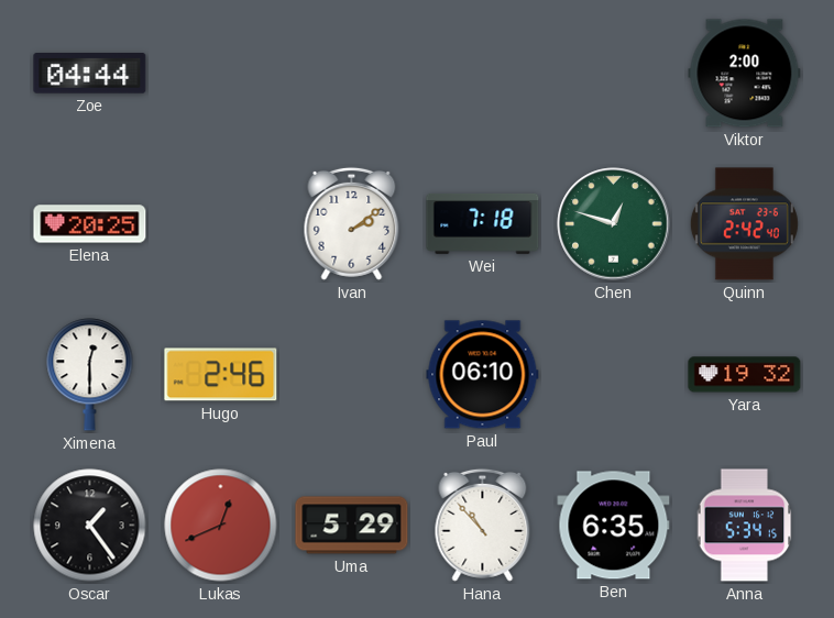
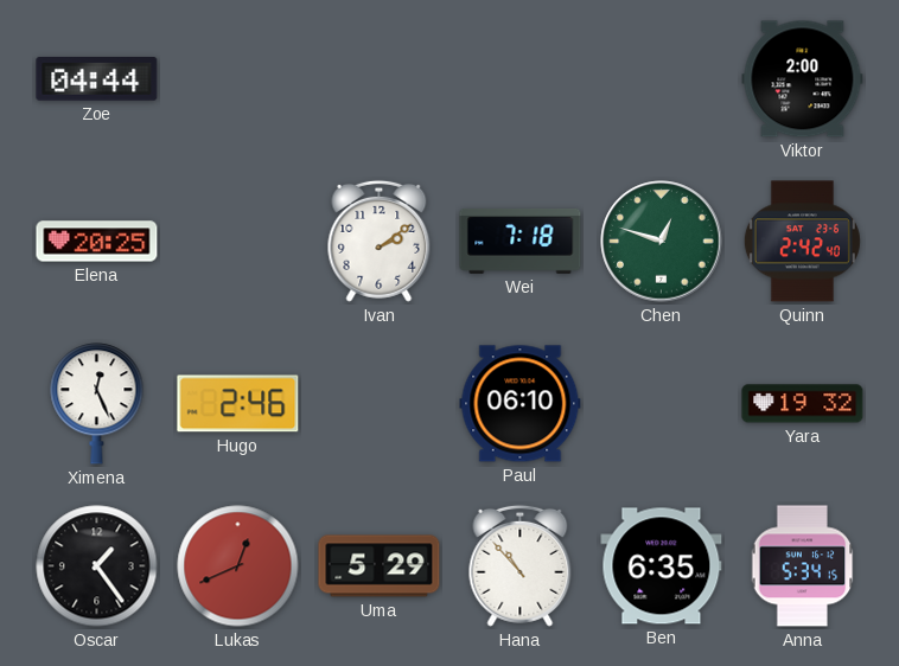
Ximena: 12:30 -> 12:26 (97, 404)
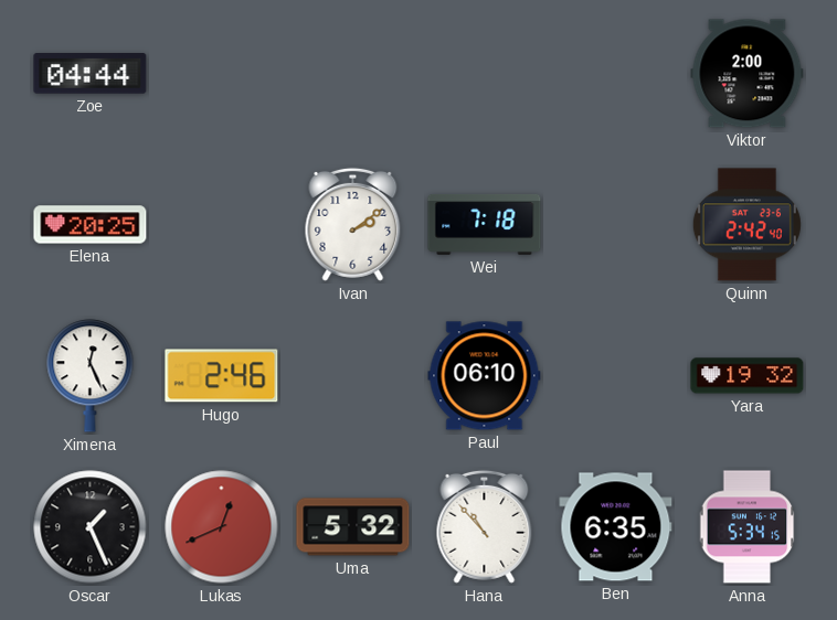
Chen: 12:48 -> none (662, 242)
Oscar: 1:24 -> 1:26 (91, 527)
Uma: 5:29 -> 5:32 (353, 527)
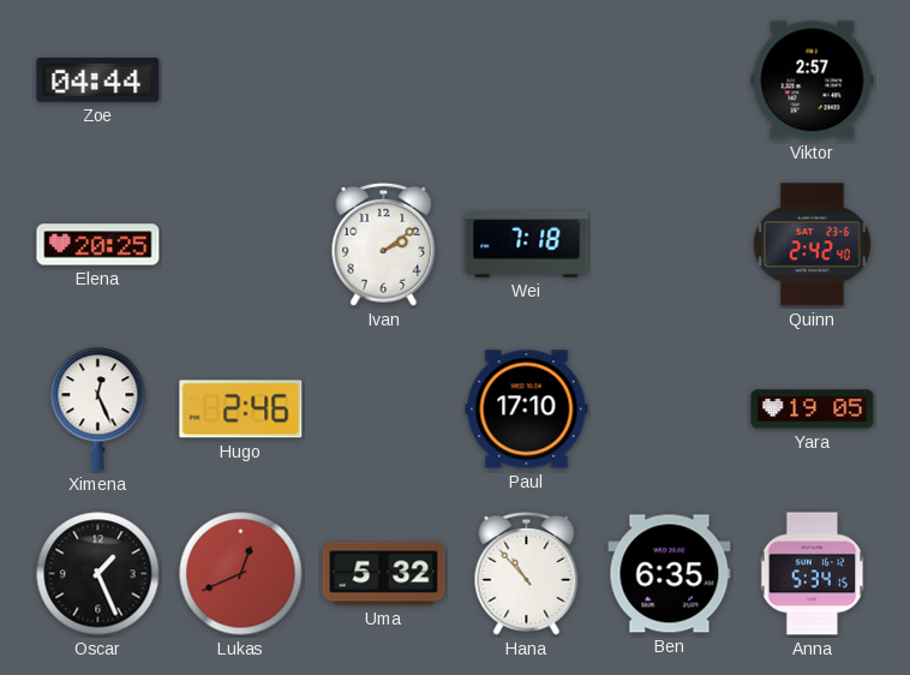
Viktor: 2:00 -> 2:57 (813, 80)
Paul: 06:10 -> 17:10 (527, 410)
Yara: 19:32 -> 19:05 (813, 410)
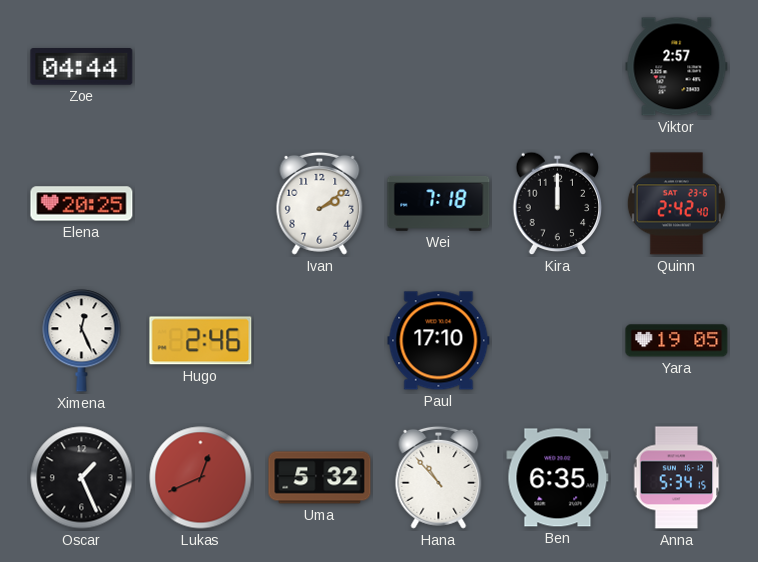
Kira: none -> 12:00 (558, 204)
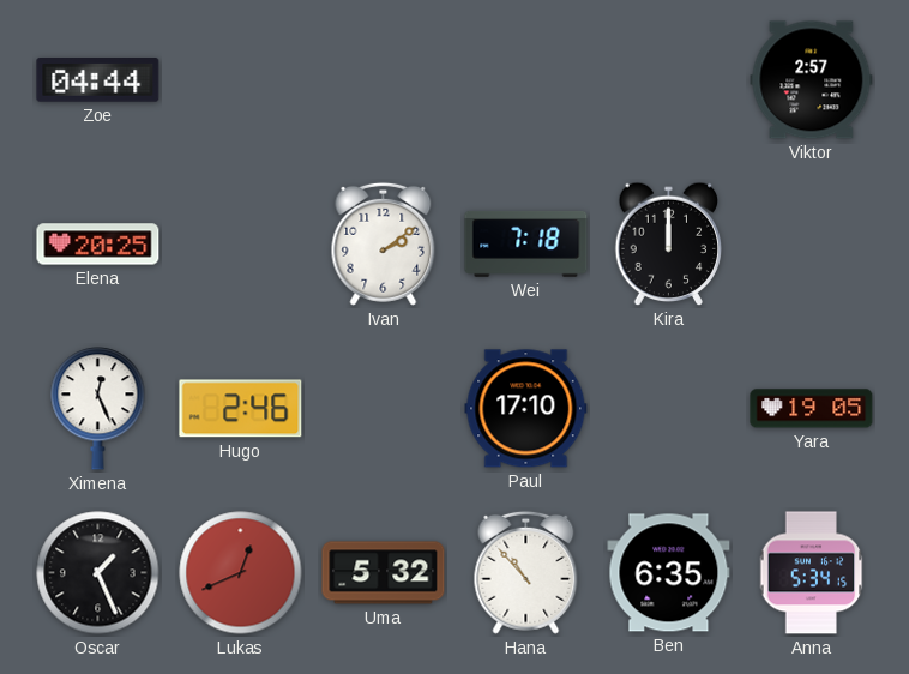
Quinn: 2:42 -> none (676, 204)
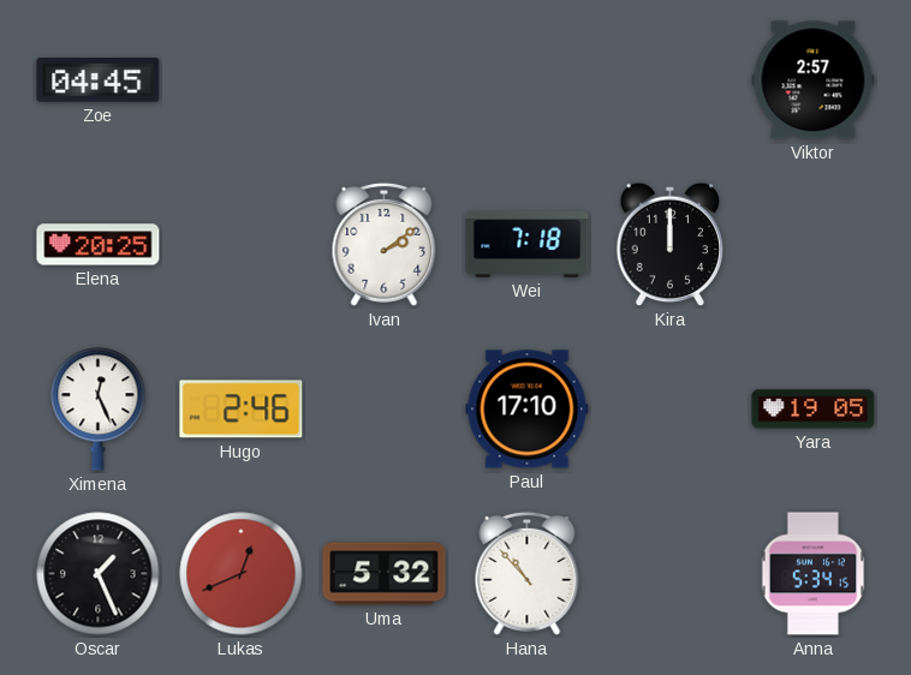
Zoe: 04:44 -> 04:45 (99, 80)
Ben: 6:35 -> none (669, 573)
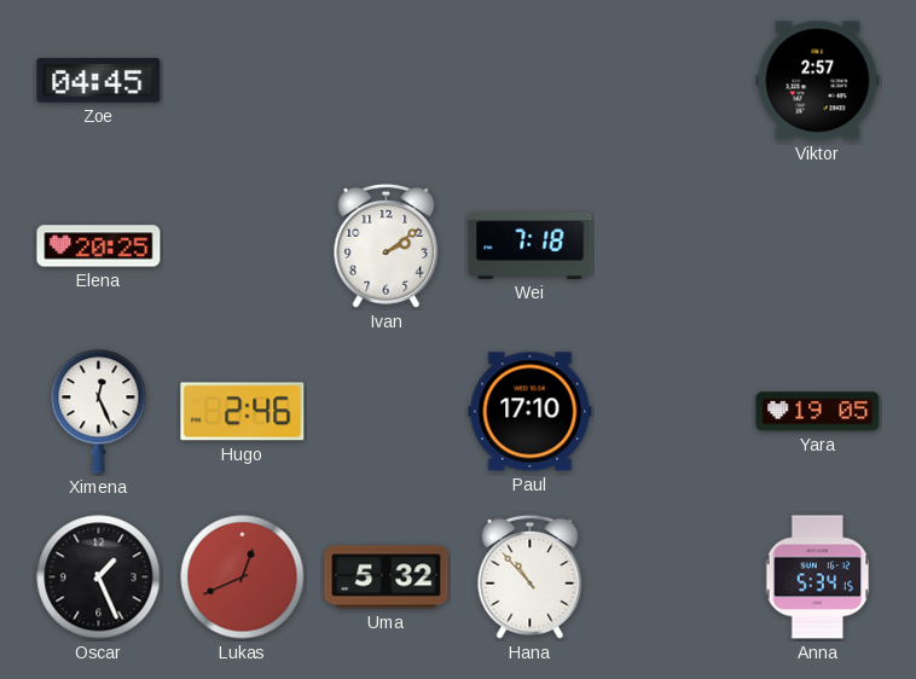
Kira: 12:00 -> none (671, 245)
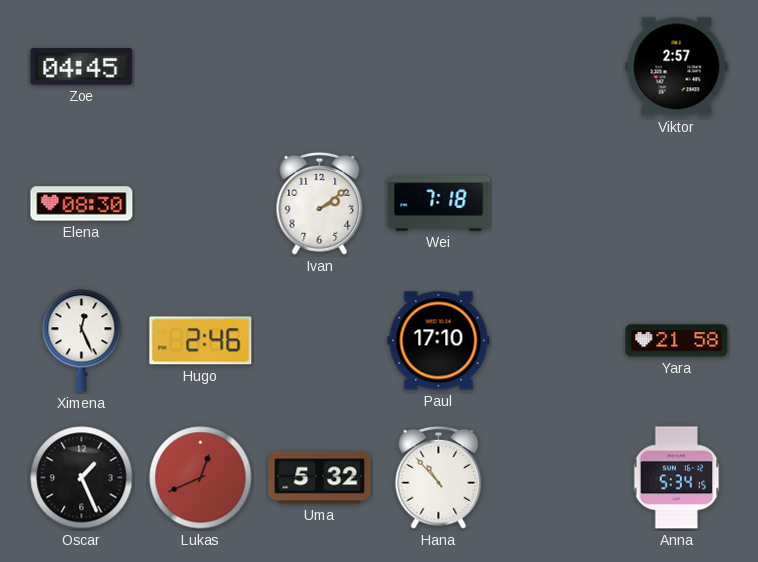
Elena: 20:25 -> 08:30 (82, 204)
Yara: 19:05 -> 21:58 (677, 341)
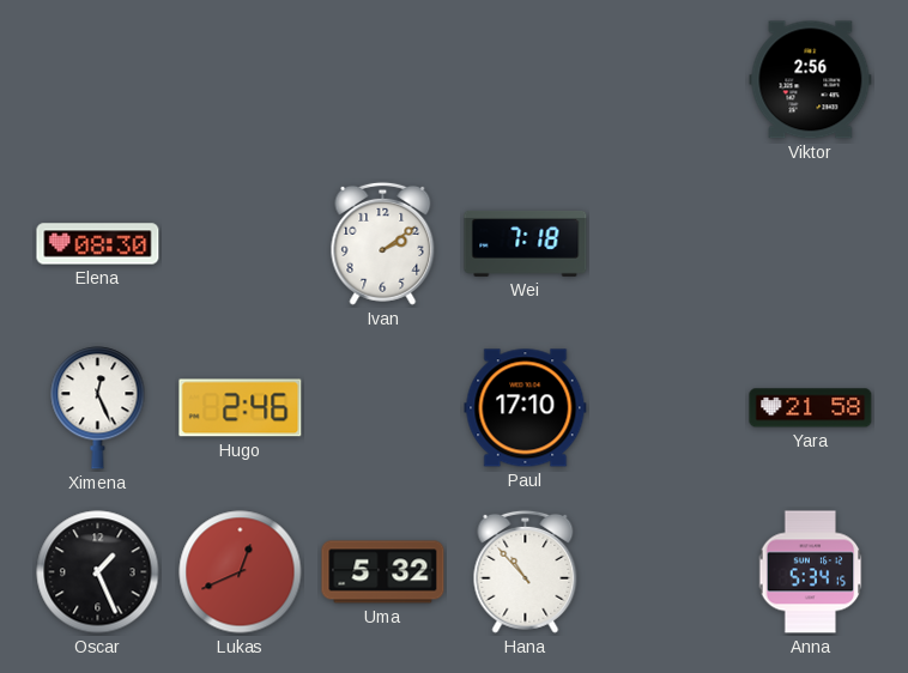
Zoe: 04:45 -> none (82, 67)
Viktor: 2:57 -> 2:56 (811, 80)
